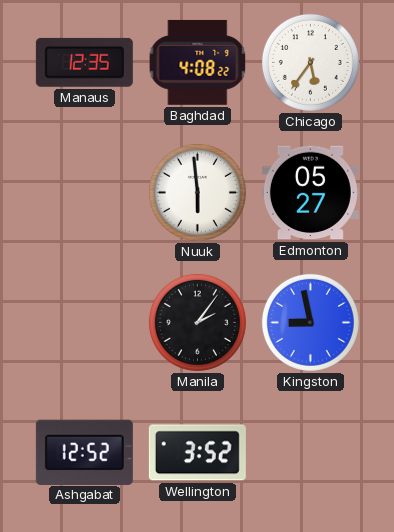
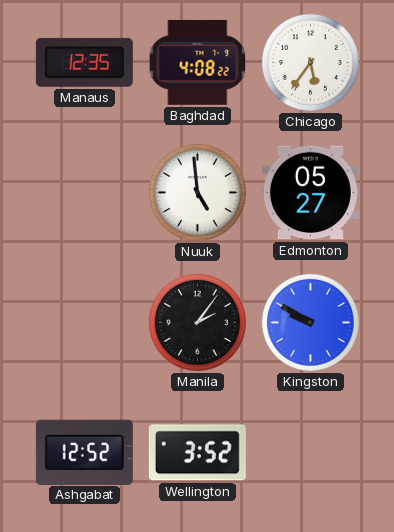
Nuuk: 5:59 -> 4:59 (197, 192)
Kingston: 8:58 -> 9:50 (310, 322)
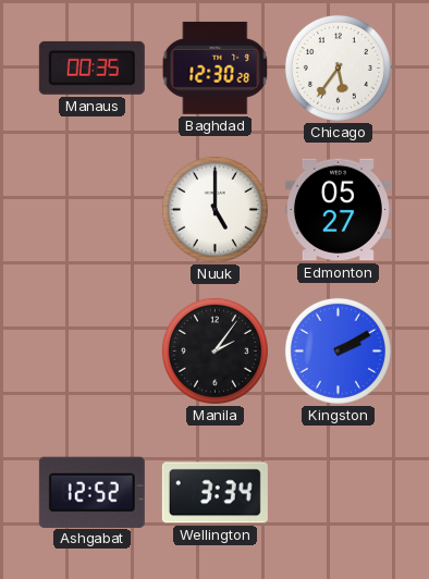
Manaus: 12:35 -> 00:35 (91, 67)
Baghdad: 4:08 -> 12:30 (216, 67)
Nuuk: 4:59 -> 5:00 (214, 209)
Kingston: 9:50 -> 2:10 (338, 350)
Wellington: 3:52 -> 3:34 (214, 493)
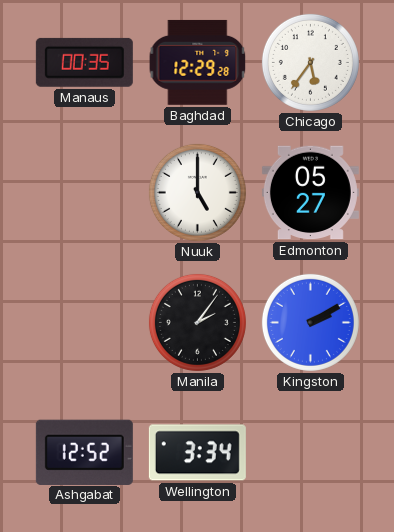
Baghdad: 12:30 -> 12:29 (198, 62)
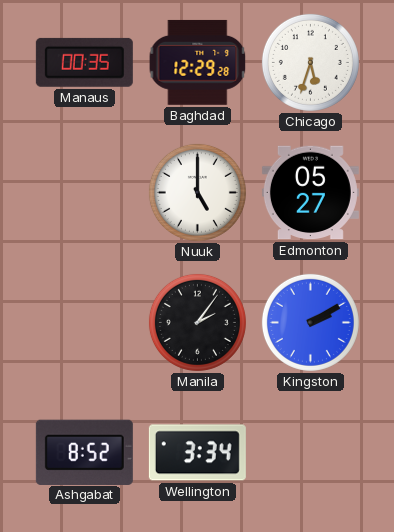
Chicago: 5:36 -> 5:33 (310, 62)
Ashgabat: 12:52 -> 8:52 (84, 452)
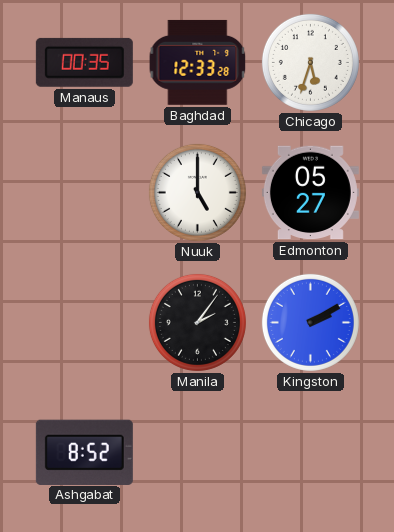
Baghdad: 12:29 -> 12:33 (198, 62)
Wellington: 3:34 -> none (197, 453)
